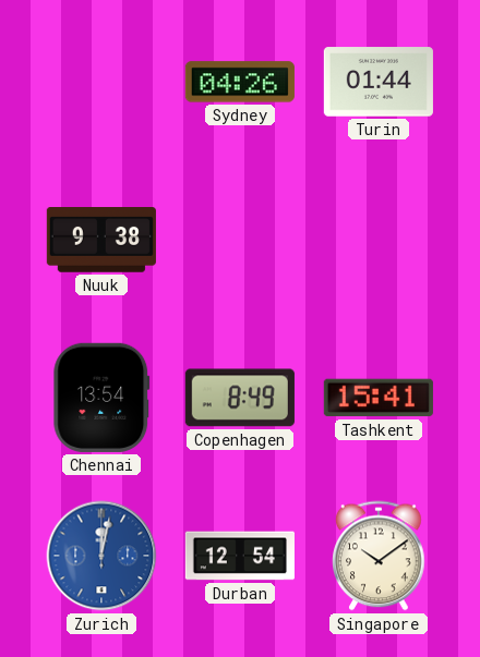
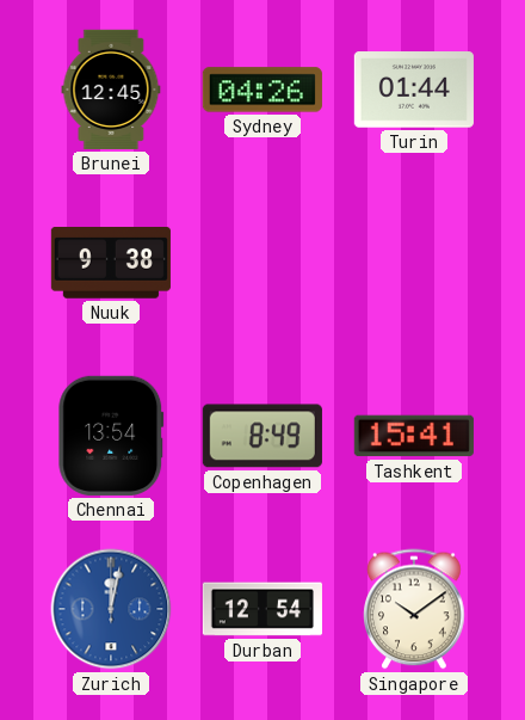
Brunei: none -> 12:45 (111, 90)
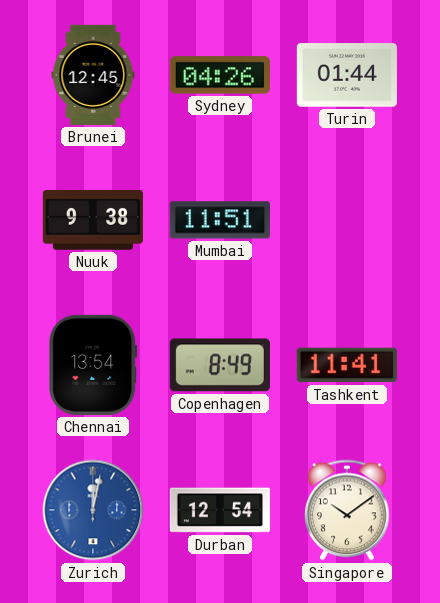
Mumbai: none -> 11:51 (220, 220)
Tashkent: 15:41 -> 11:41 (347, 365)
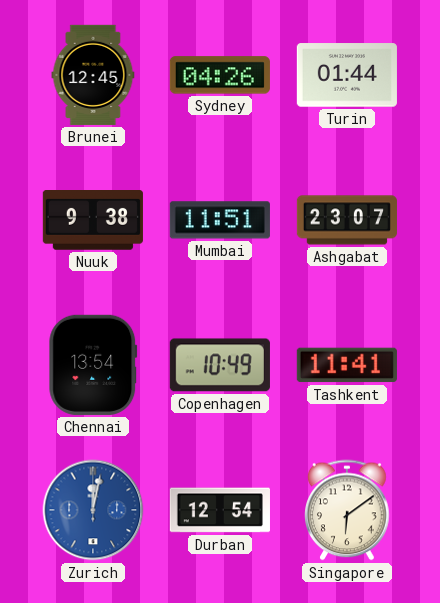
Ashgabat: none -> 23:07 (346, 220)
Copenhagen: 8:49 -> 10:49 (220, 365)
Singapore: 10:09 -> 6:09 (347, 510)
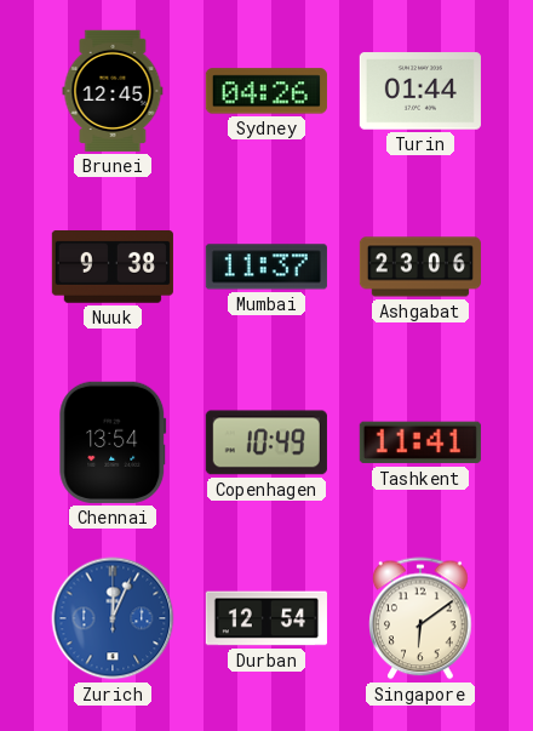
Mumbai: 11:51 -> 11:37 (266, 267)
Ashgabat: 23:07 -> 23:06 (419, 267)
Zurich: 12:02 -> 12:04 (113, 618)
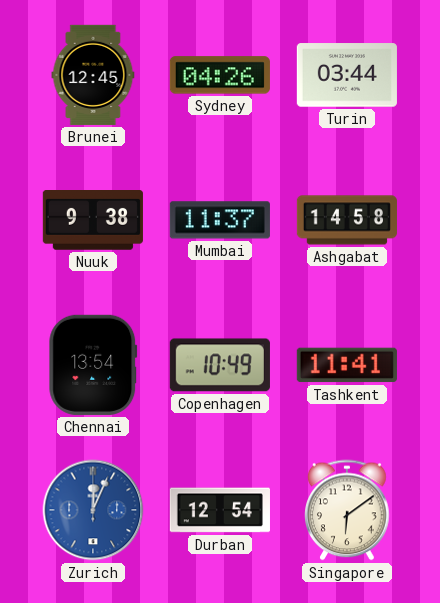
Turin: 01:44 -> 03:44 (347, 75)
Ashgabat: 23:06 -> 14:58 (346, 220)
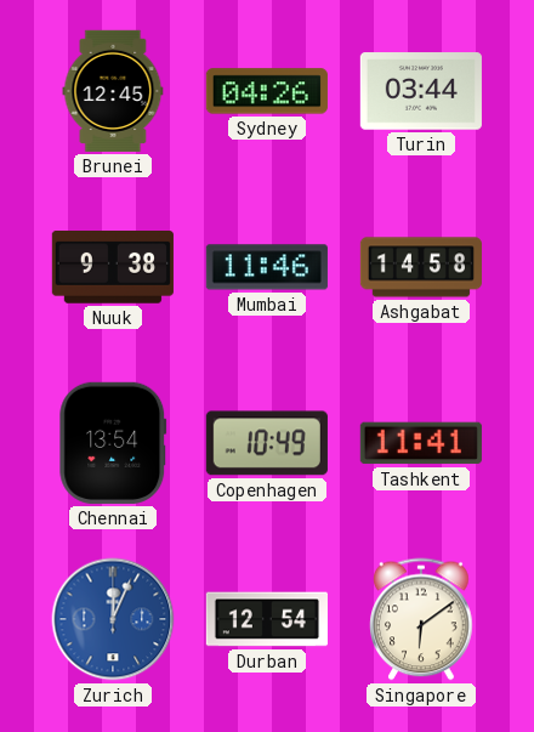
Mumbai: 11:37 -> 11:46 (267, 267)
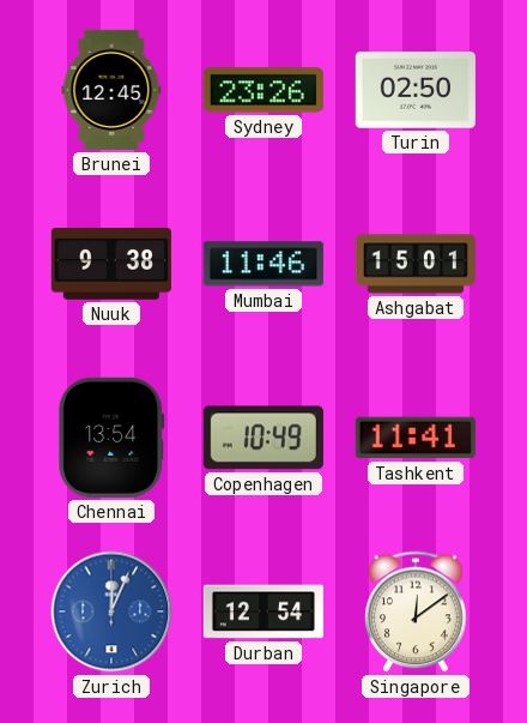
Sydney: 04:26 -> 23:26 (263, 90)
Turin: 03:44 -> 02:50 (416, 90)
Ashgabat: 14:58 -> 15:01 (414, 264)
Singapore: 6:09 -> 12:09 (416, 611)
